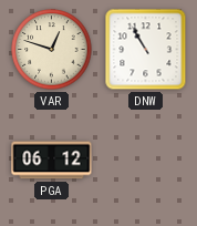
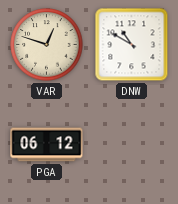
DNW: 10:55 -> 10:50 (132, 45)
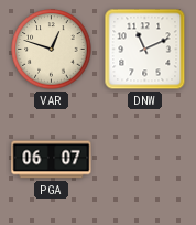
DNW: 10:50 -> 11:11 (145, 50)
PGA: 06:12 -> 06:07 (52, 160)
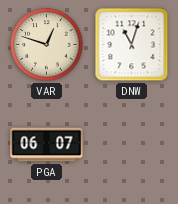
DNW: 11:11 -> 11:03 (132, 45)
